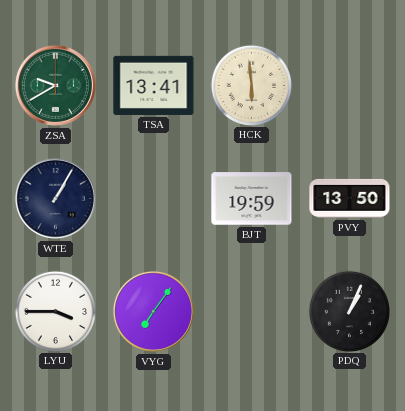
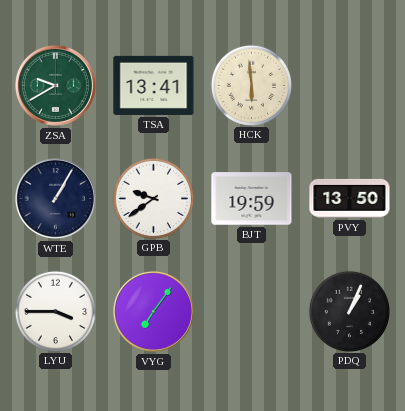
GPB: none -> 9:39 (153, 198)
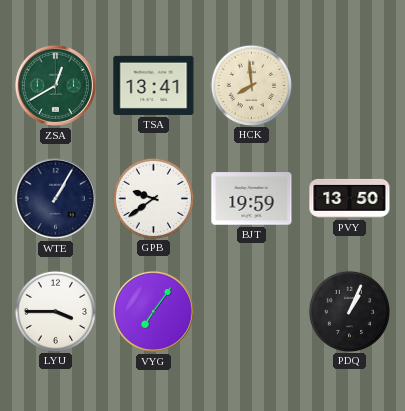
ZSA: 9:40 -> 12:40 (55, 85)
HCK: 5:59 -> 7:59 (251, 85)
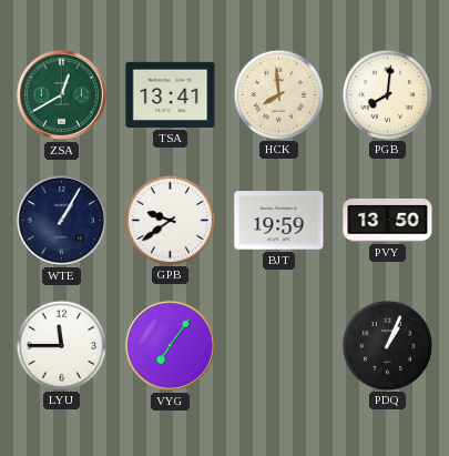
PGB: none -> 8:01 (387, 94)
LYU: 3:45 -> 11:45 (61, 345)
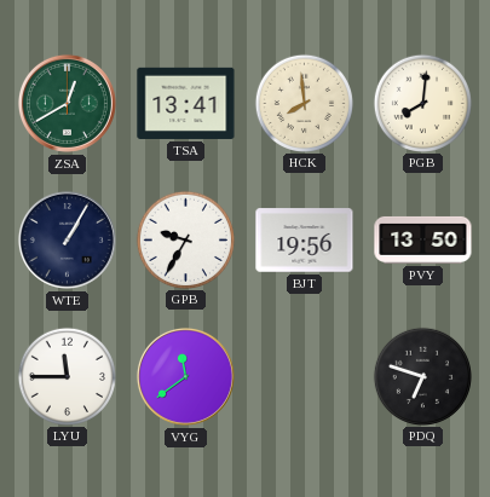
GPB: 9:39 -> 9:35 (185, 239)
BJT: 19:59 -> 19:56 (305, 241)
VYG: 7:06 -> 11:39 (185, 376)
PDQ: 1:04 -> 6:48 (422, 376)
